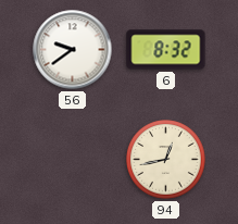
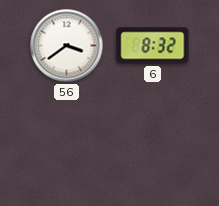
56: 9:39 -> 3:39 (67, 46)
94: 12:43 -> none (166, 160)
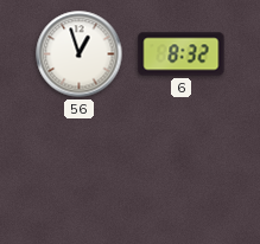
56: 3:39 -> 12:57 (80, 54)
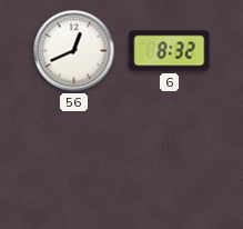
56: 12:57 -> 12:41 (74, 51)
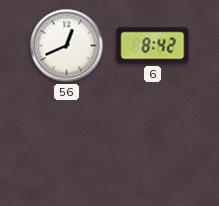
6: 8:32 -> 8:42 (153, 46)
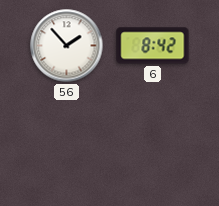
56: 12:41 -> 1:53 (67, 46)
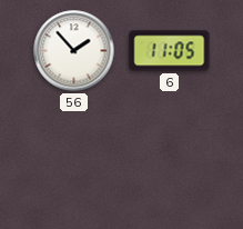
6: 8:42 -> 11:05 (170, 51)
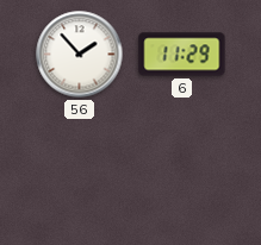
6: 11:05 -> 11:29 (182, 55)
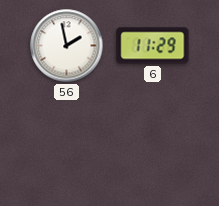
56: 1:53 -> 1:58 (67, 46)
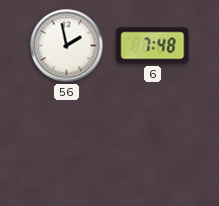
6: 11:29 -> 7:48 (153, 46)
